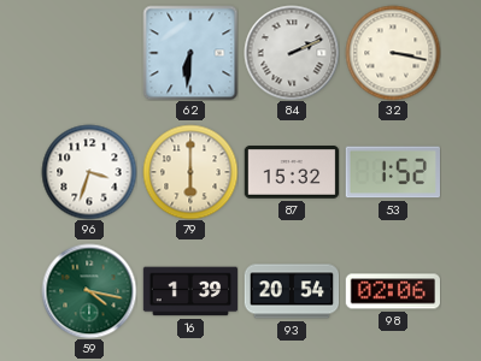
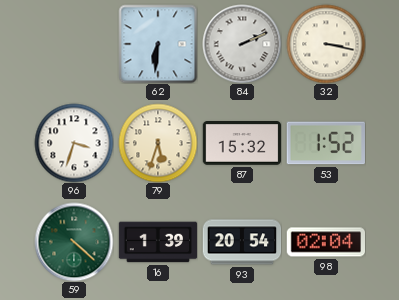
79: 6:00 -> 5:33 (158, 143)
59: 4:17 -> 4:22 (74, 242)
98: 02:06 -> 02:04 (325, 242)
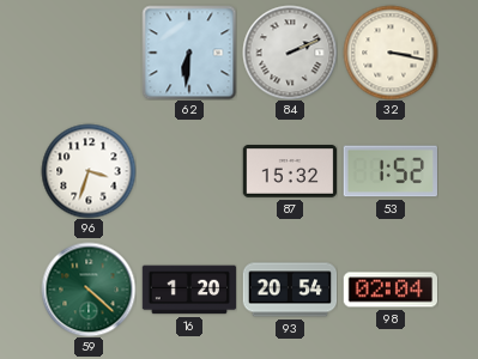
79: 5:33 -> none (158, 143)
16: 1:39 -> 1:20 (189, 290)
